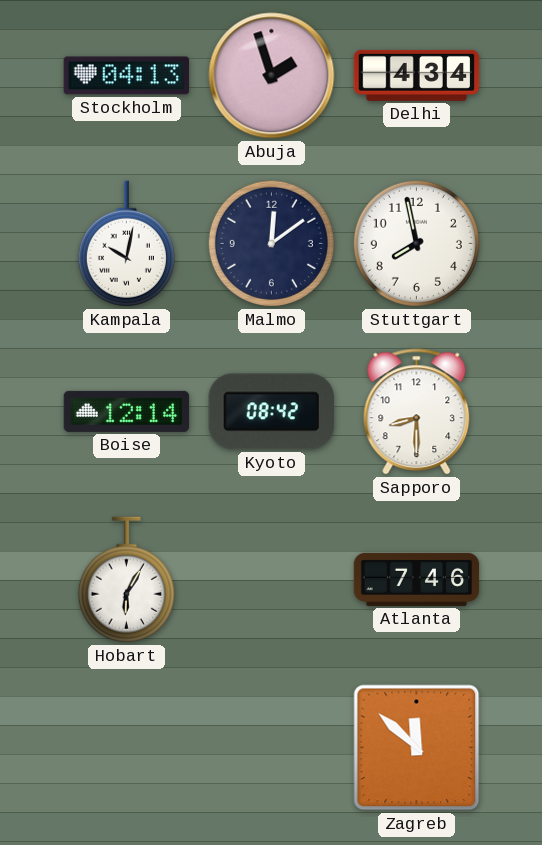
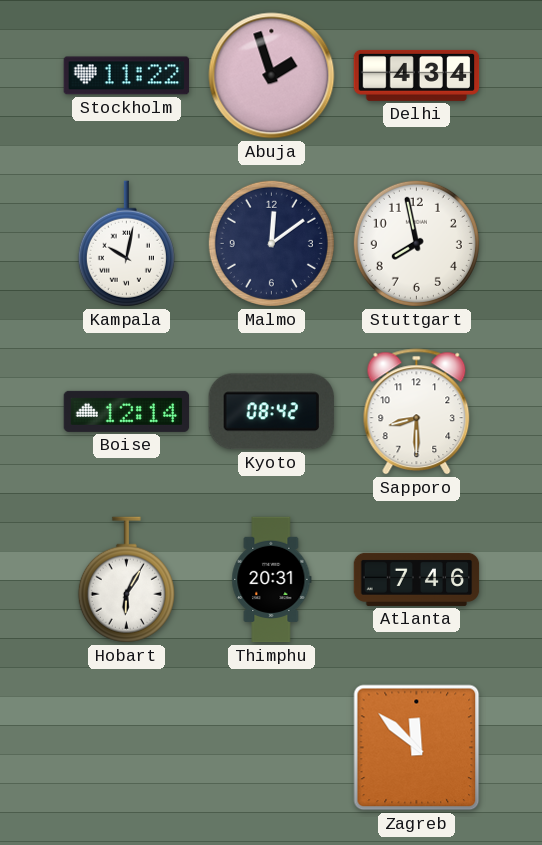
Stockholm: 04:13 -> 11:22 (127, 76)
Thimphu: none -> 20:31 (272, 580)
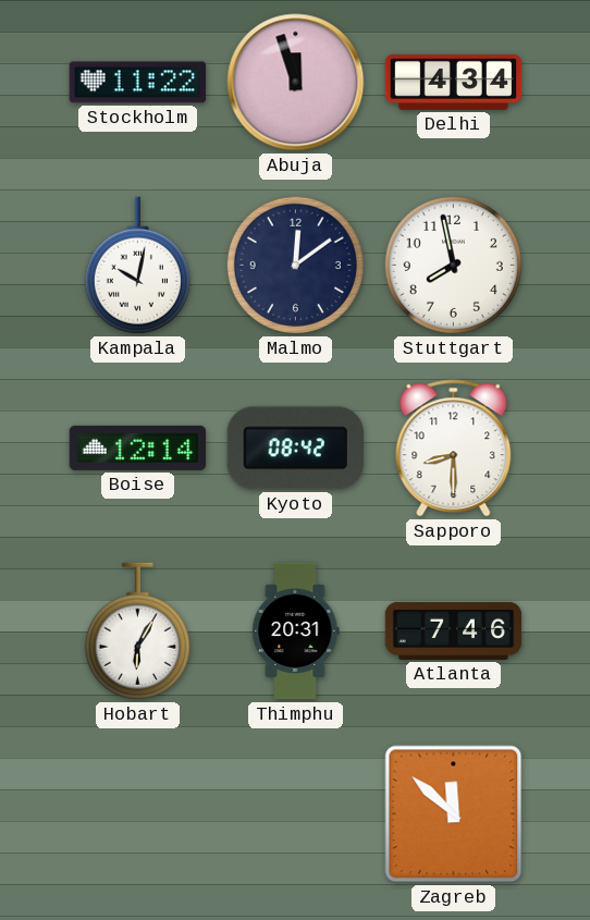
Abuja: 1:57 -> 11:57 (296, 83)
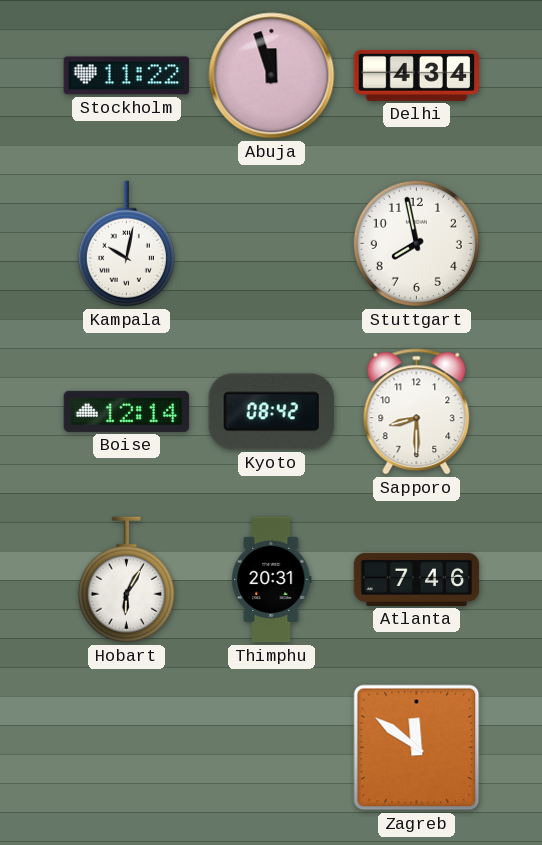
Malmo: 12:09 -> none (295, 265)
Zagreb: 11:52 -> 11:51 (417, 748)
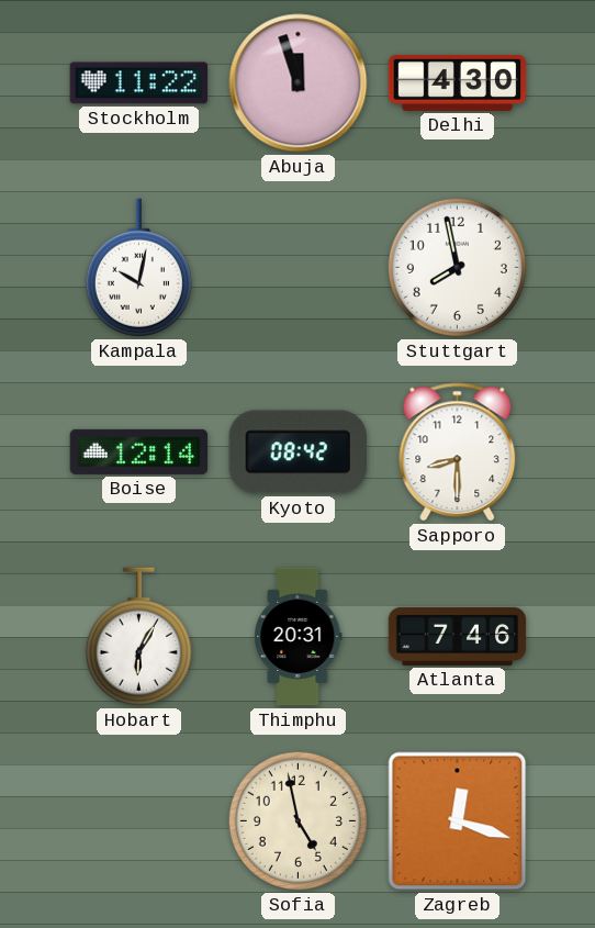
Delhi: 4:34 -> 4:30 (458, 82)
Sofia: none -> 4:58 (297, 820)
Zagreb: 11:51 -> 12:18 (458, 821)
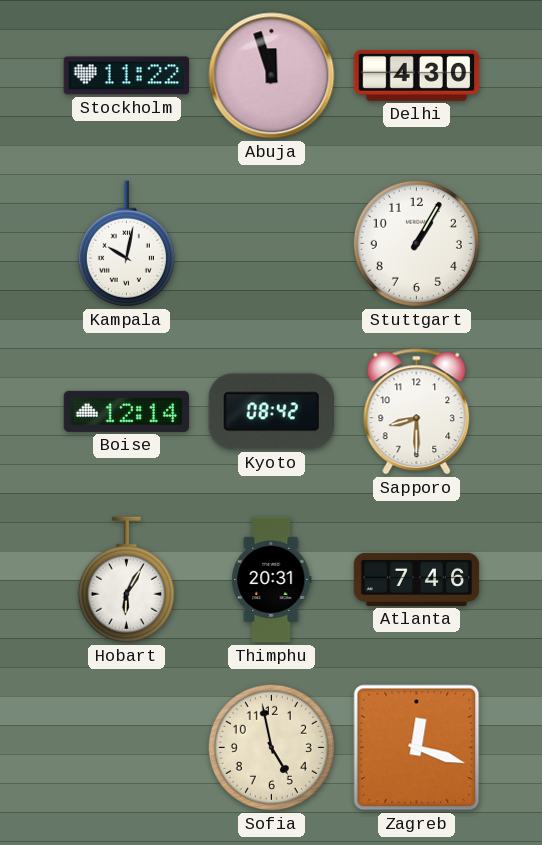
Stuttgart: 7:58 -> 1:05 (416, 243)
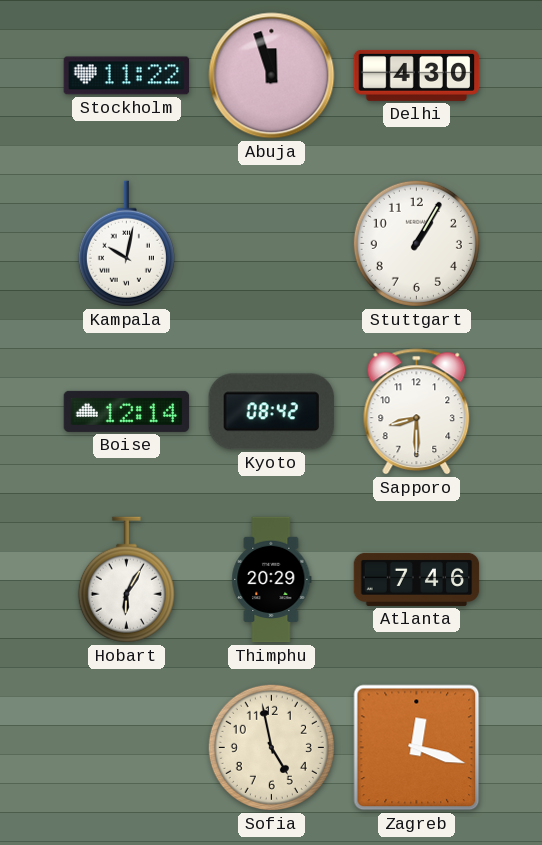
Thimphu: 20:31 -> 20:29 (272, 580)
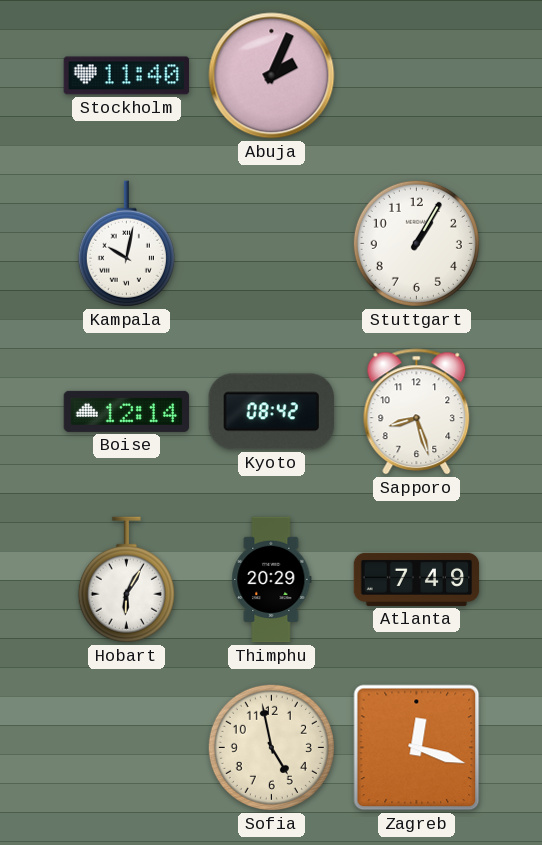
Stockholm: 11:22 -> 11:40 (127, 76)
Abuja: 11:57 -> 2:04 (272, 76)
Delhi: 4:30 -> none (417, 75)
Sapporo: 8:30 -> 8:27 (417, 412)
Atlanta: 7:46 -> 7:49 (417, 579)
